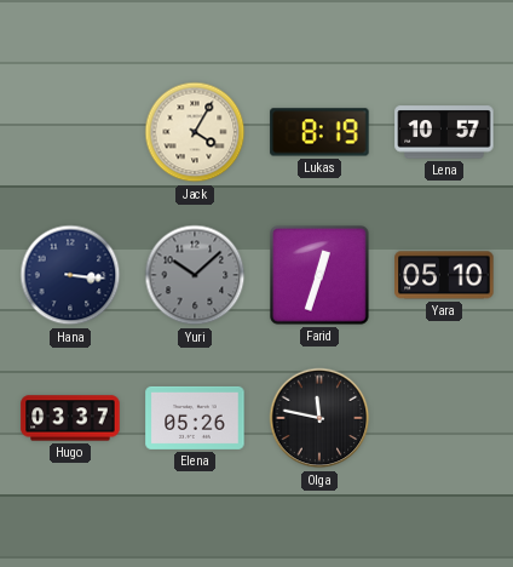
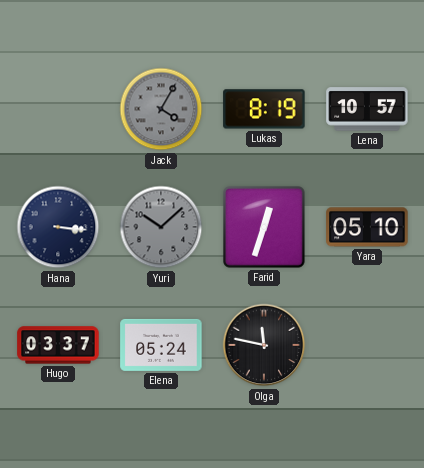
Jack dial: cream -> grey (161, 109)
Elena: 05:26 -> 05:24 (161, 345)
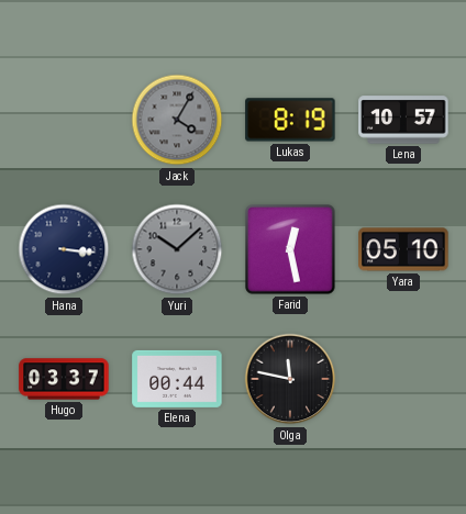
Farid: 12:33 -> 12:28 (291, 250)
Elena: 05:24 -> 00:44 (177, 379)
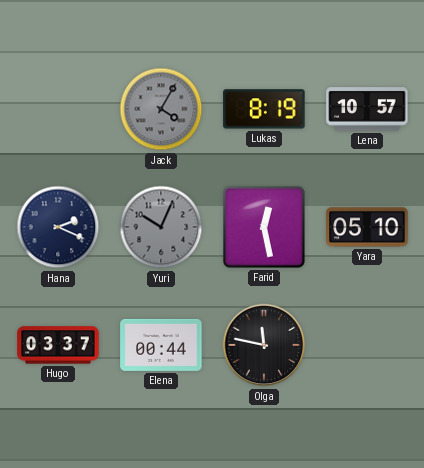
Hana: 3:16 -> 2:19 (58, 227)
Yuri: 10:08 -> 10:04 (161, 227)
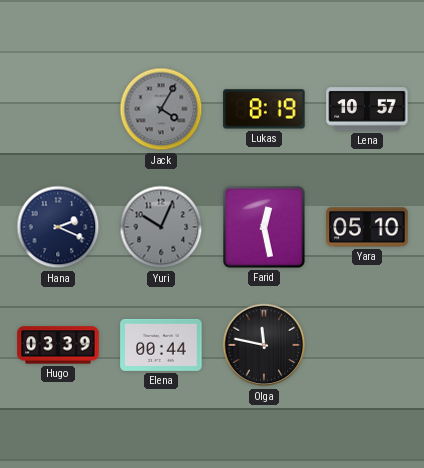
Hugo: 03:37 -> 03:39 (58, 345)
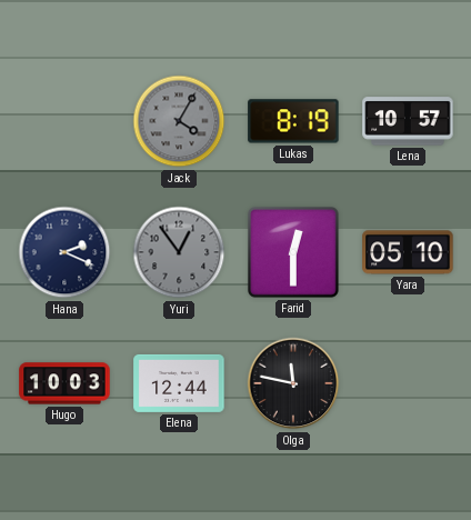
Yuri: 10:04 -> 12:54 (179, 252)
Farid: 12:28 -> 12:30 (294, 253)
Hugo: 03:39 -> 10:03 (64, 383)
Elena: 00:44 -> 12:44 (179, 383)
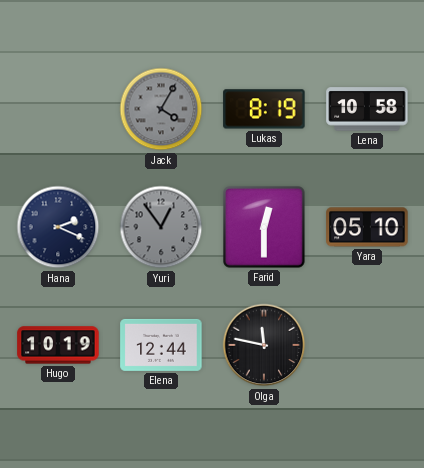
Lena: 10:57 -> 10:58 (367, 109)
Hugo: 10:03 -> 10:19 (58, 345)
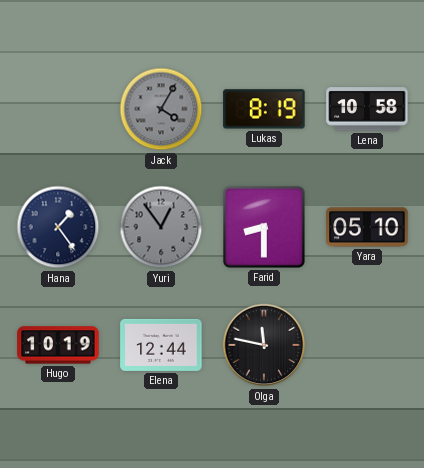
Hana: 2:19 -> 1:24 (58, 227)
Farid: 12:30 -> 8:30 (265, 228)
